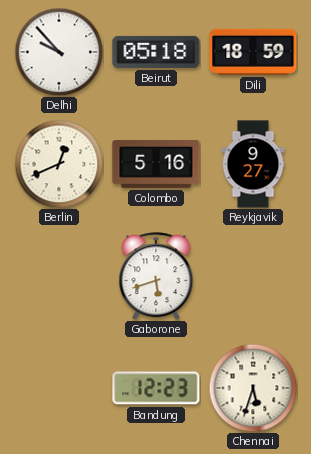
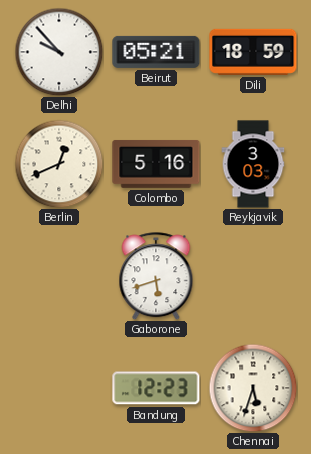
Beirut: 05:18 -> 05:21 (156, 52)
Reykjavik: 9:27 -> 3:03 (253, 164)
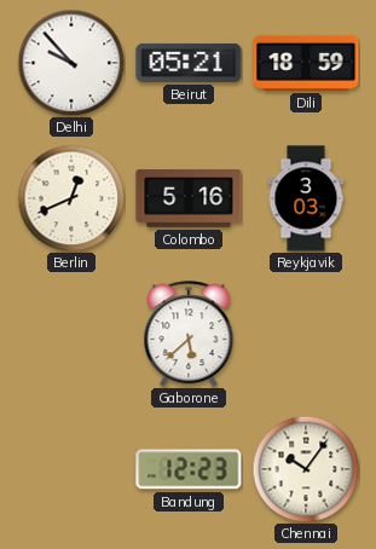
Gaborone: 5:42 -> 5:38 (189, 334)
Chennai: 5:33 -> 10:06 (306, 469)
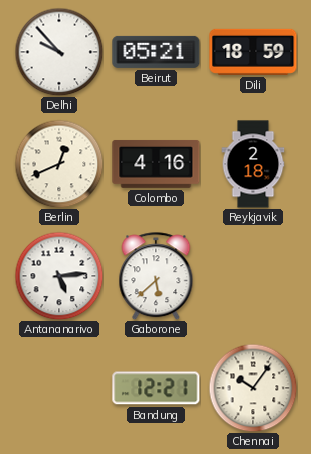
Colombo: 5:16 -> 4:16 (156, 164)
Reykjavik: 3:03 -> 2:18 (253, 164)
Antananarivo: none -> 5:14 (59, 276)
Bandung: 12:23 -> 12:21 (156, 388)
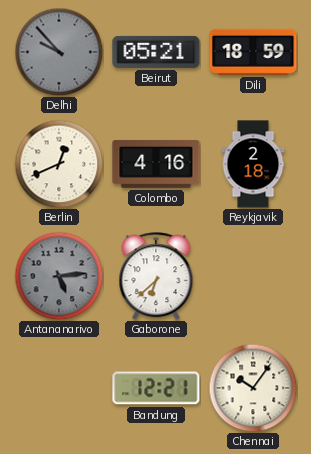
Delhi dial: white -> grey (59, 52)
Antananarivo dial: white -> grey (59, 276)
Gaborone: 5:38 -> 6:38 (156, 276)
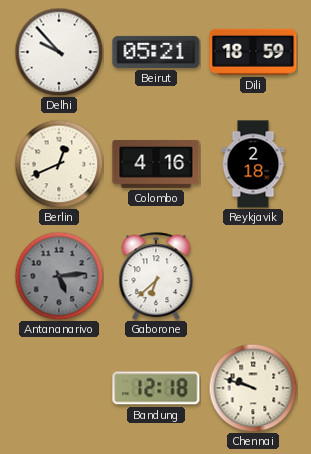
Delhi dial: grey -> white (59, 52)
Bandung: 12:21 -> 12:18 (156, 388)
Chennai: 10:06 -> 9:48 (253, 388)
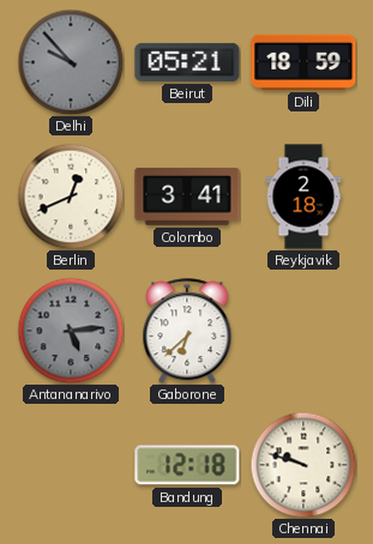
Delhi dial: white -> grey (71, 62)
Colombo: 4:16 -> 3:41 (187, 197)
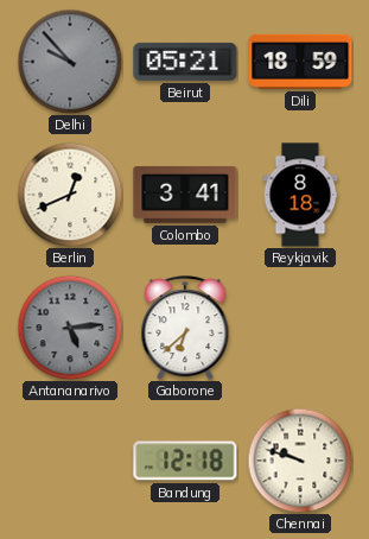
Reykjavik: 2:18 -> 8:18 (300, 195)
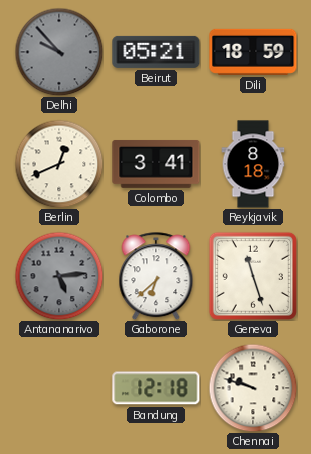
Geneva: none -> 11:27 (253, 276)
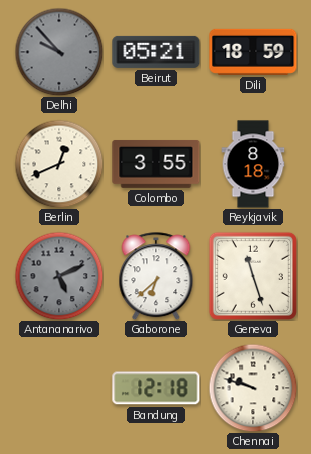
Colombo: 3:41 -> 3:55 (156, 164)
Antananarivo: 5:14 -> 5:11 (59, 276)
